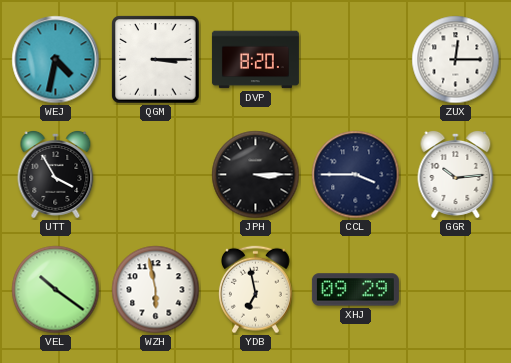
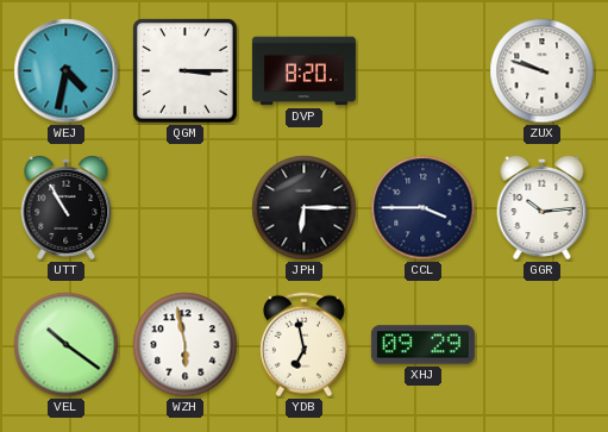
ZUX: 12:15 -> 9:48 (543, 71)
UTT: 3:55 -> 10:55 (67, 207)
JPH: 3:15 -> 6:15 (305, 208)
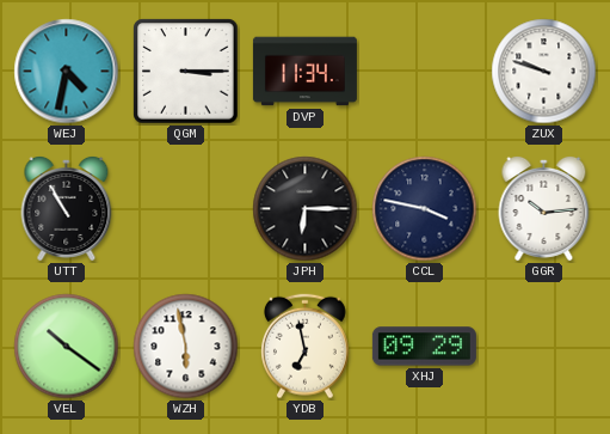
DVP: 8:20 -> 11:34 (304, 72)
CCL: 3:45 -> 3:47 (425, 209)
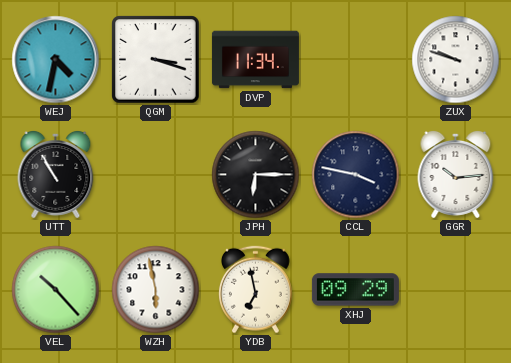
QGM: 3:15 -> 3:18 (156, 60)
VEL: 10:21 -> 10:23 (56, 290)
